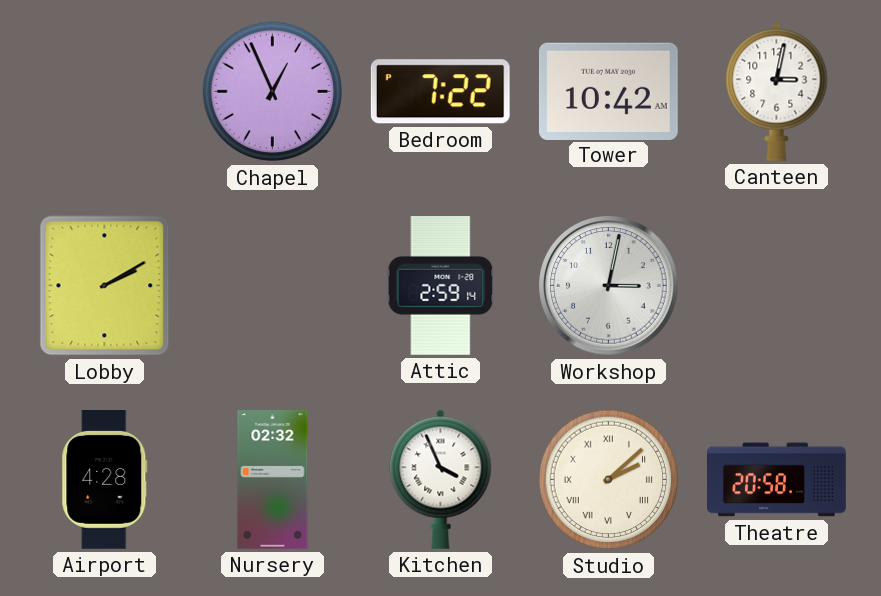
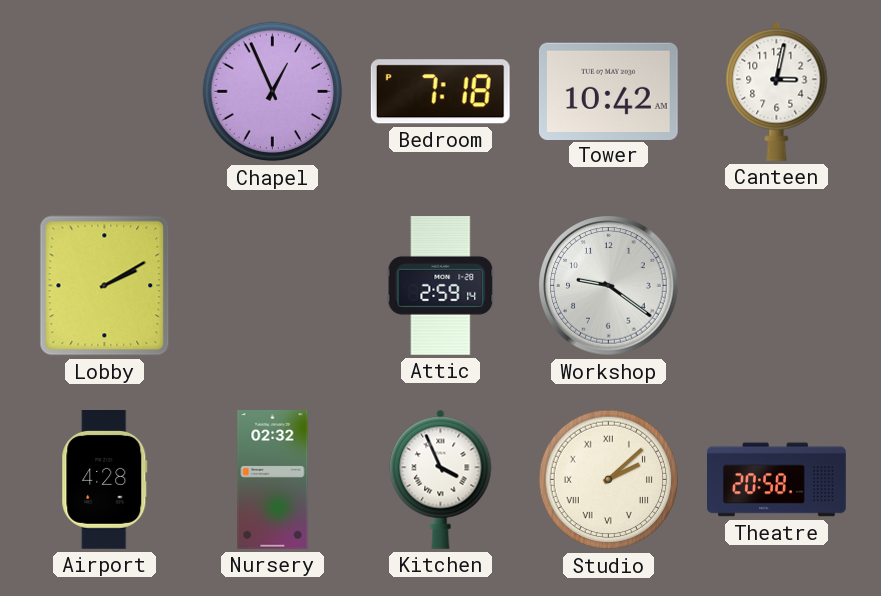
Bedroom: 7:22 -> 7:18 (440, 92)
Workshop: 3:02 -> 9:21 (609, 286)
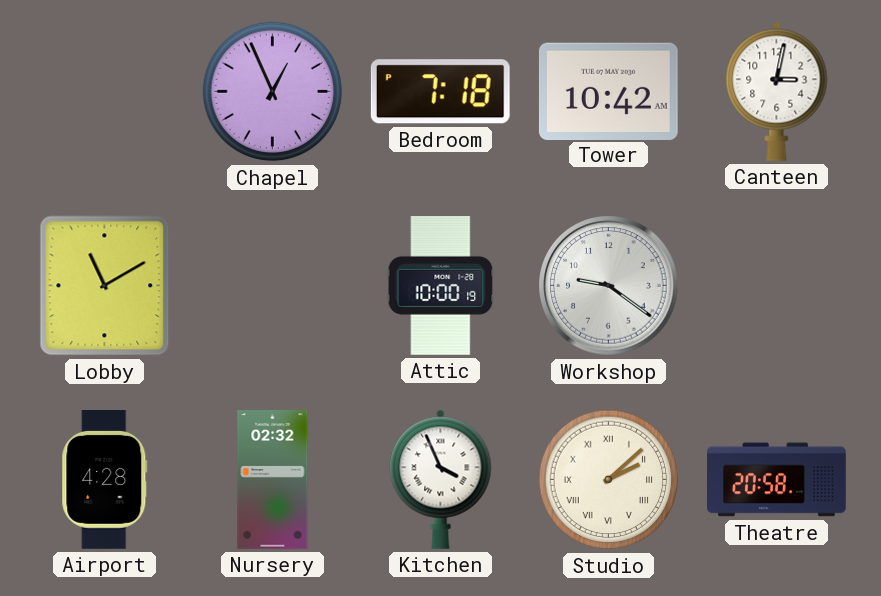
Lobby: 2:10 -> 11:10 (105, 286)
Attic: 2:59 -> 10:00 (441, 286)
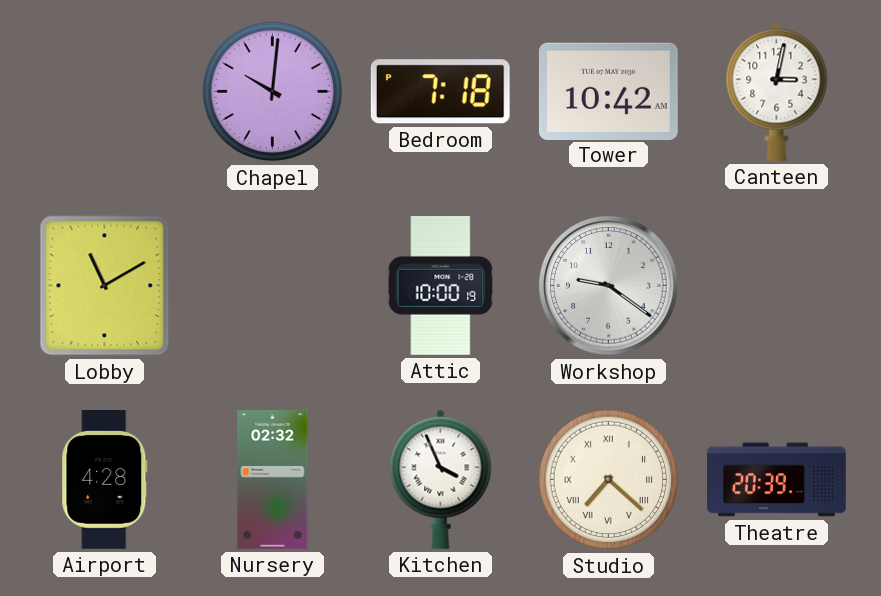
Chapel: 12:56 -> 10:01 (273, 92)
Studio: 2:08 -> 7:22 (609, 480)
Theatre: 20:58 -> 20:39 (777, 480)
